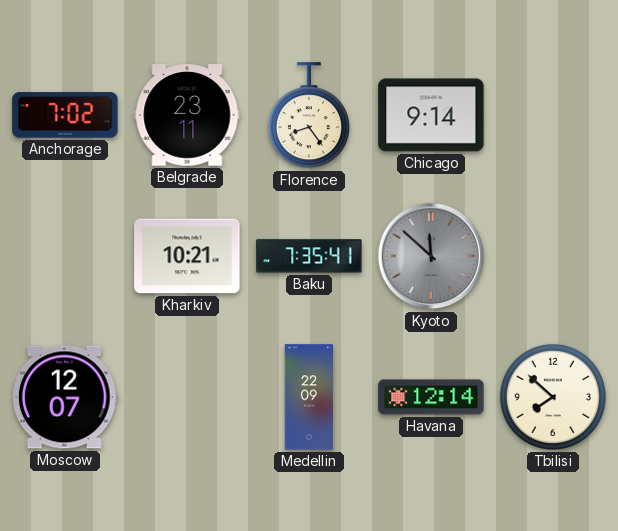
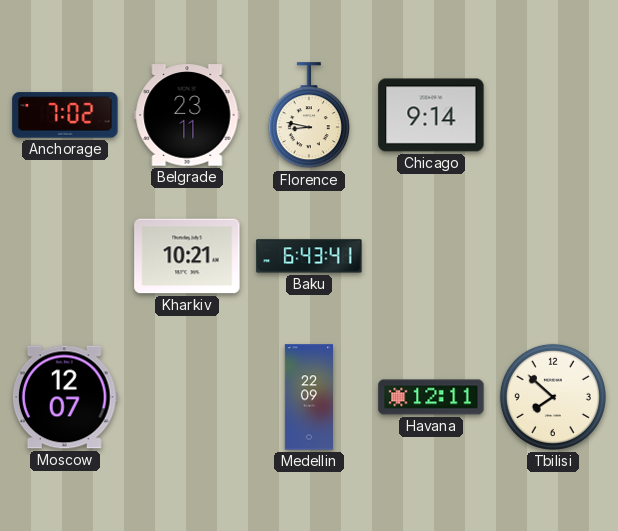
Florence: 8:24 -> 8:47 (309, 116)
Baku: 7:35 -> 6:43 (309, 256)
Kyoto: 11:52 -> none (431, 256)
Havana: 12:14 -> 12:11 (431, 397)
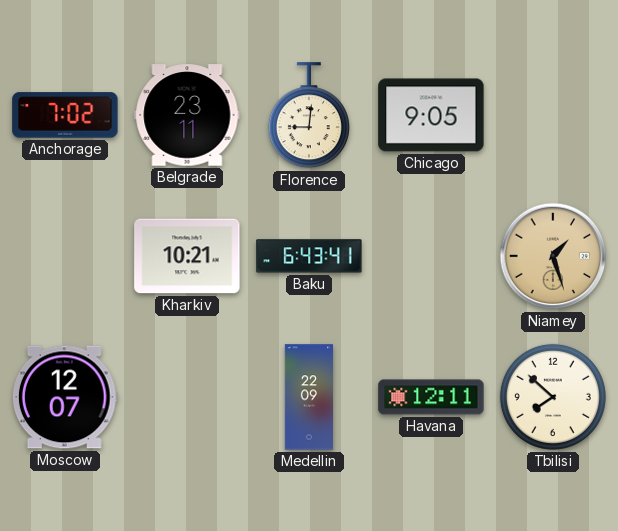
Florence: 8:47 -> 9:01 (309, 116)
Chicago: 9:14 -> 9:05 (431, 115)
Niamey: none -> 1:27 (553, 256)
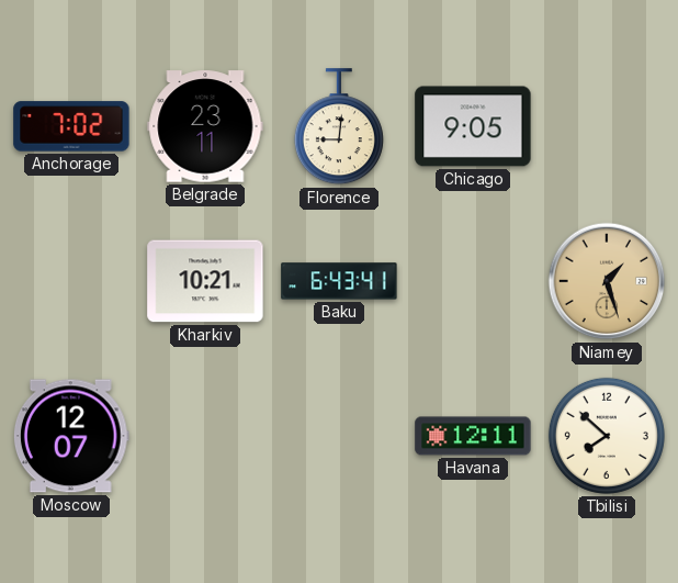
Medellin: 22:09 -> none (308, 397)
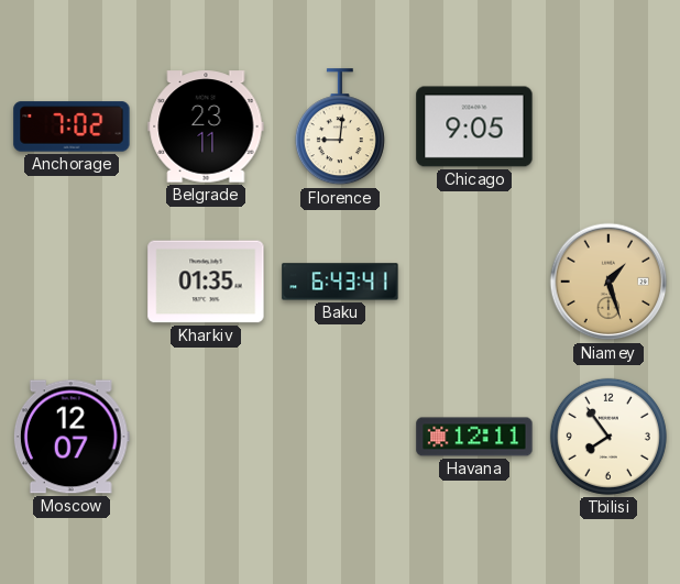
Kharkiv: 10:21 -> 01:35 (206, 282)
Tbilisi: 7:52 -> 7:54 (608, 437)
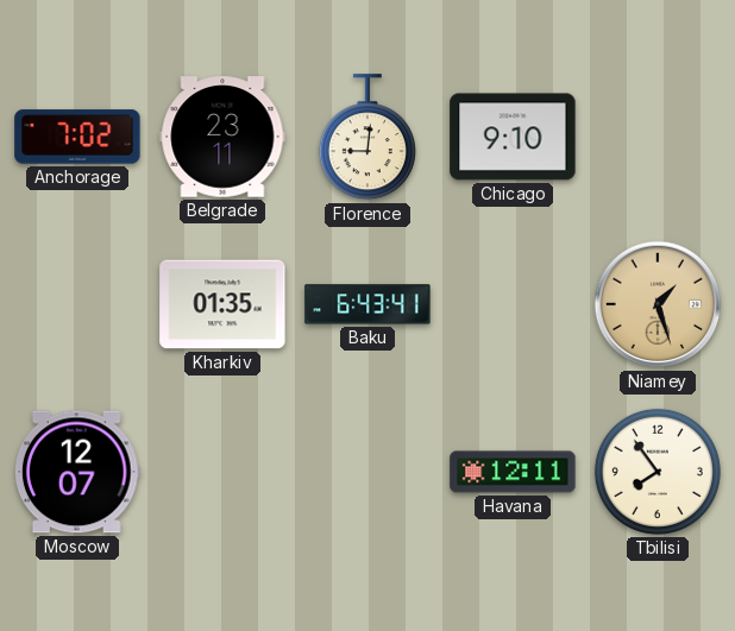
Chicago: 9:05 -> 9:10 (513, 137)
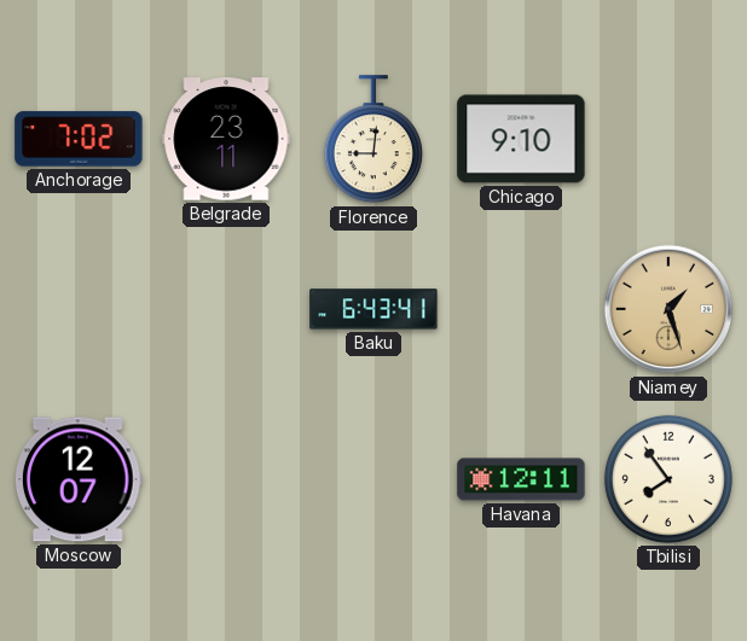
Kharkiv: 01:35 -> none (222, 304)
